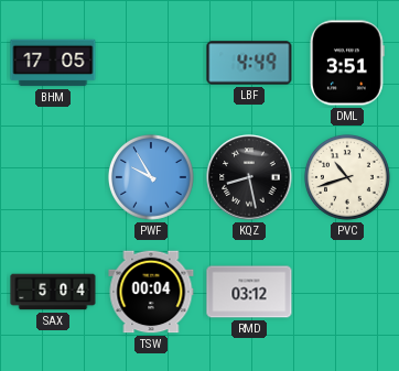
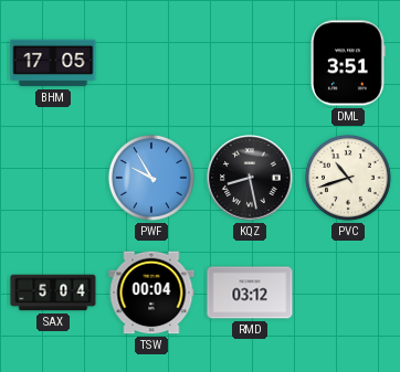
LBF: 4:49 -> none (249, 63)
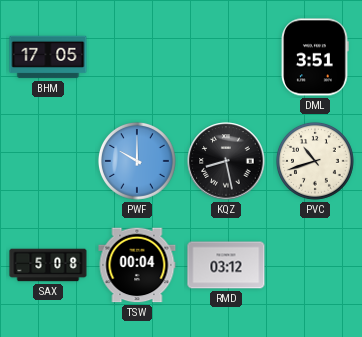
PWF: 9:55 -> 10:00 (137, 161)
SAX: 5:04 -> 5:08 (48, 265)
